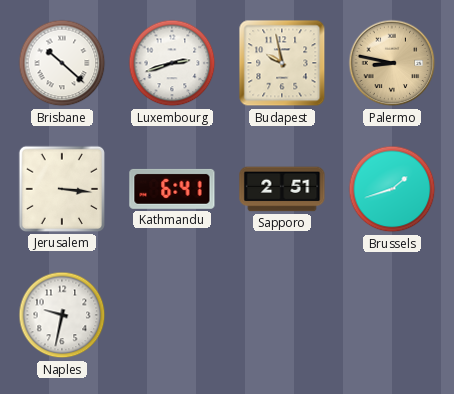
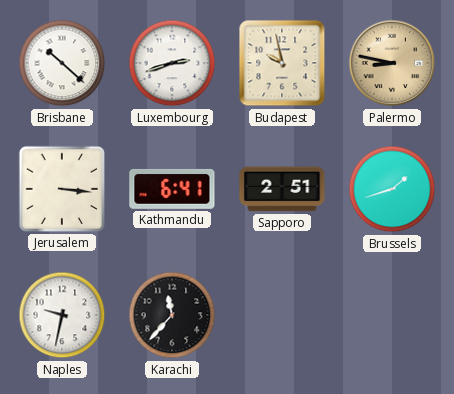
Karachi: none -> 11:37 (172, 315)
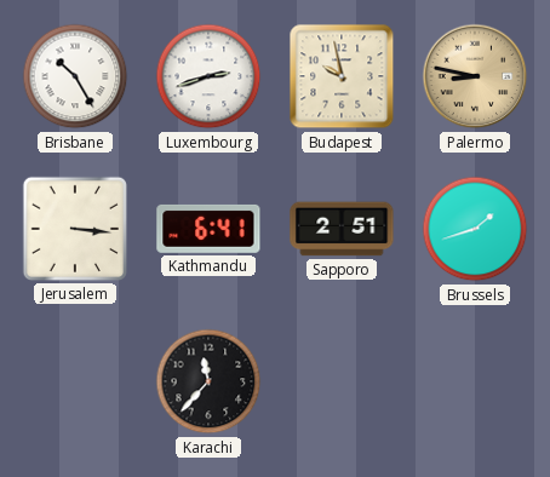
Brisbane: 10:22 -> 10:25 (75, 76)
Naples: 9:32 -> none (62, 315)
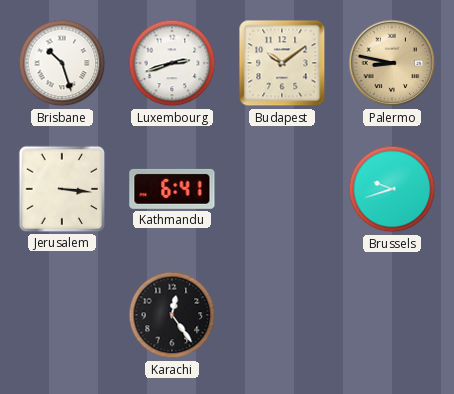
Brisbane: 10:25 -> 10:27 (62, 63)
Budapest: 9:58 -> 10:09 (282, 63)
Sapporo: 2:51 -> none (342, 229)
Brussels: 1:42 -> 9:42 (392, 189)
Karachi: 11:37 -> 12:24 (172, 315)
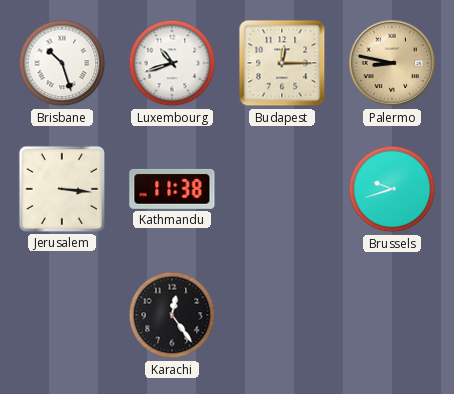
Luxembourg: 2:42 -> 10:42 (172, 63)
Budapest: 10:09 -> 12:15 (282, 63)
Kathmandu: 6:41 -> 11:38 (172, 189)
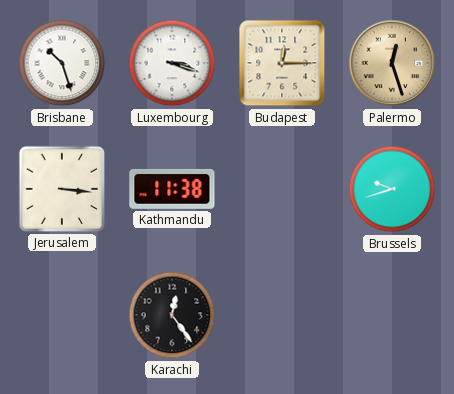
Luxembourg: 10:42 -> 3:18 (172, 63)
Palermo: 8:47 -> 12:27 (392, 63)
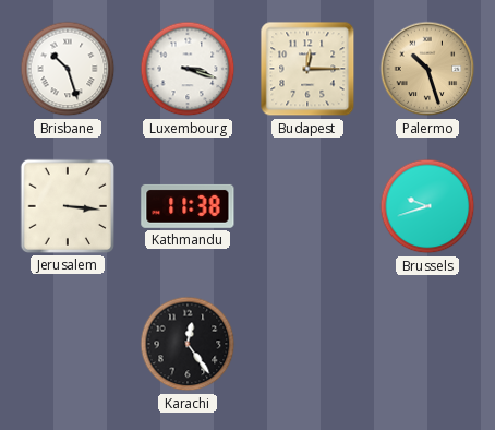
Palermo: 12:27 -> 10:27 (427, 69)
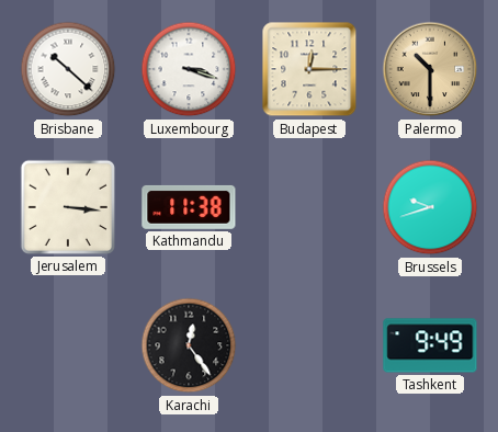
Brisbane: 10:27 -> 10:22 (68, 69)
Palermo: 10:27 -> 10:30 (430, 69)
Tashkent: none -> 9:49 (430, 345)
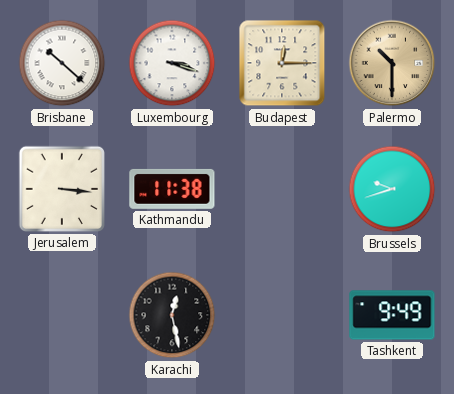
Karachi: 12:24 -> 12:28 (172, 315)
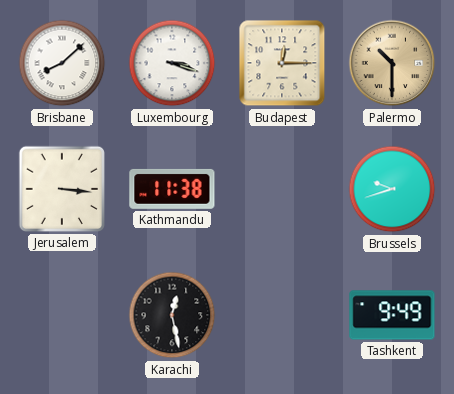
Brisbane: 10:22 -> 8:08 (62, 63)
